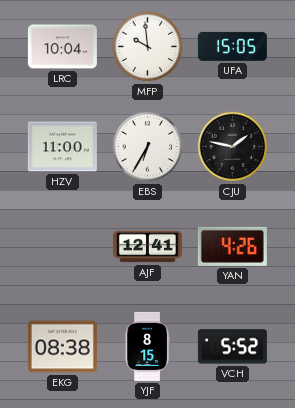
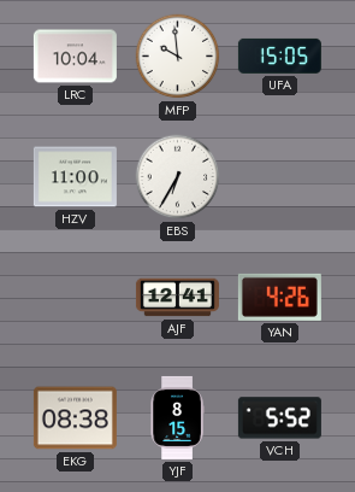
CJU: 1:47 -> none (233, 147)
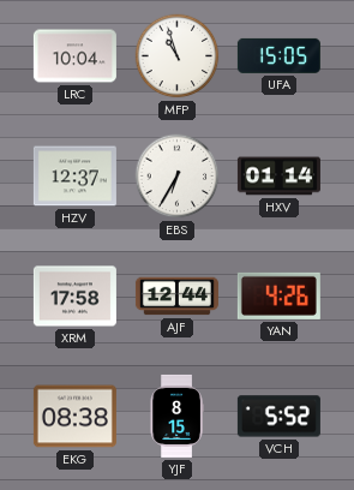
MFP: 9:59 -> 10:57 (178, 56)
HZV: 11:00 -> 12:37 (74, 177)
HXV: none -> 01:14 (278, 177)
XRM: none -> 17:58 (74, 297)
AJF: 12:41 -> 12:44 (176, 297)
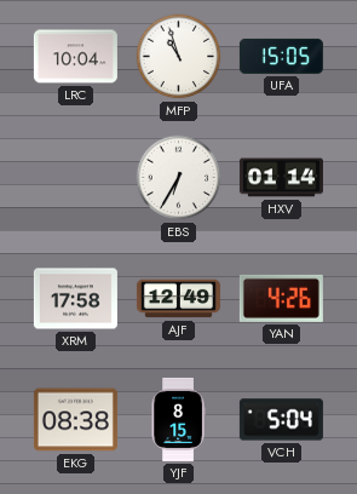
HZV: 12:37 -> none (74, 177)
AJF: 12:44 -> 12:49 (178, 299)
VCH: 5:52 -> 5:04 (281, 420)
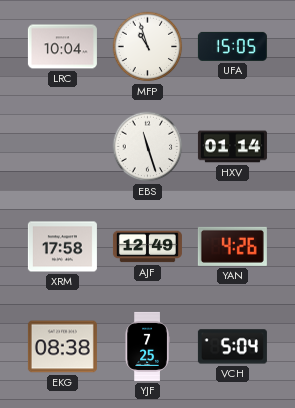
EBS: 6:35 -> 11:27 (148, 147)
YJF: 8:15 -> 7:25 (147, 346)
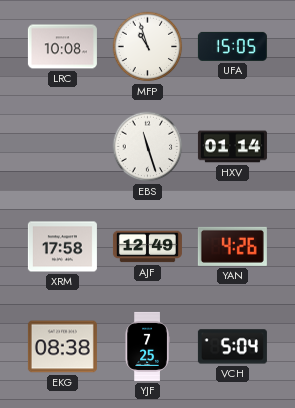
LRC: 10:04 -> 10:08 (62, 47)
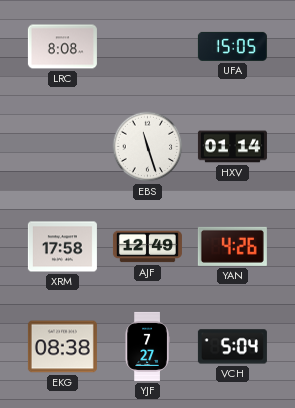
LRC: 10:08 -> 8:08 (62, 47)
MFP: 10:57 -> none (148, 47)
YJF: 7:25 -> 7:27 (147, 346)
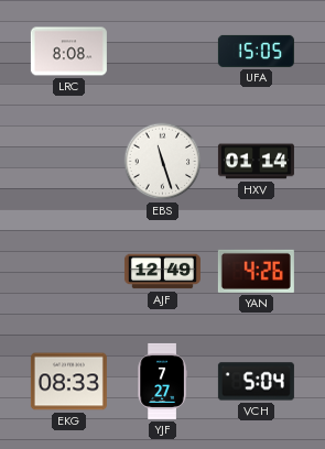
XRM: 17:58 -> none (62, 247)
EKG: 08:38 -> 08:33 (68, 382)
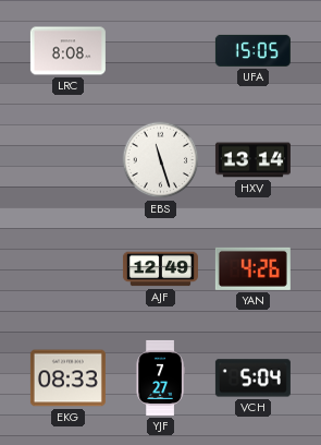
HXV: 01:14 -> 13:14 (252, 160)
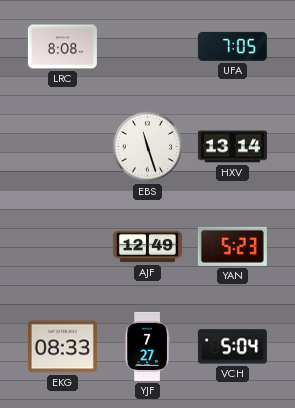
UFA: 15:05 -> 7:05 (232, 46)
YAN: 4:26 -> 5:23 (232, 246)
